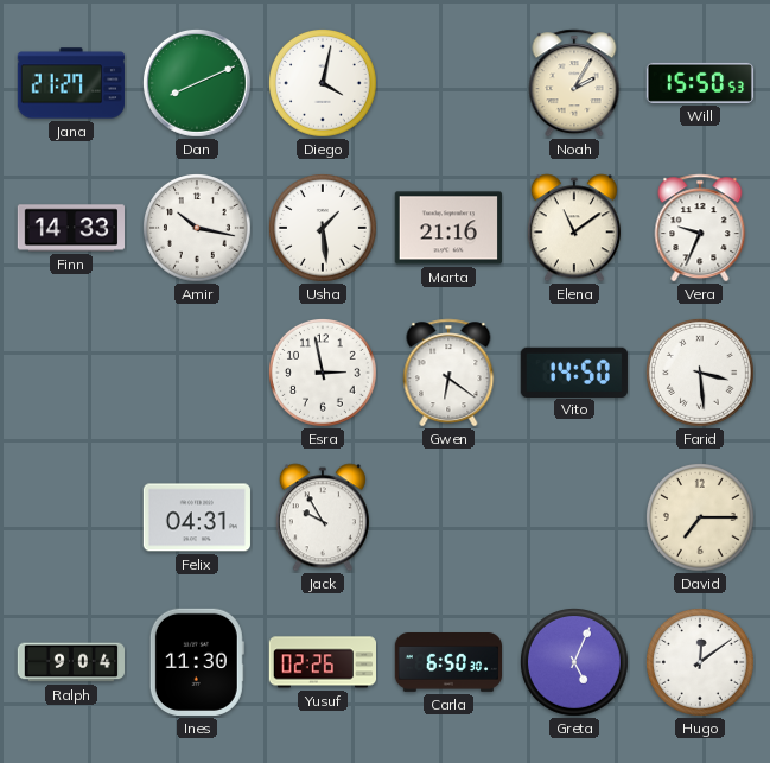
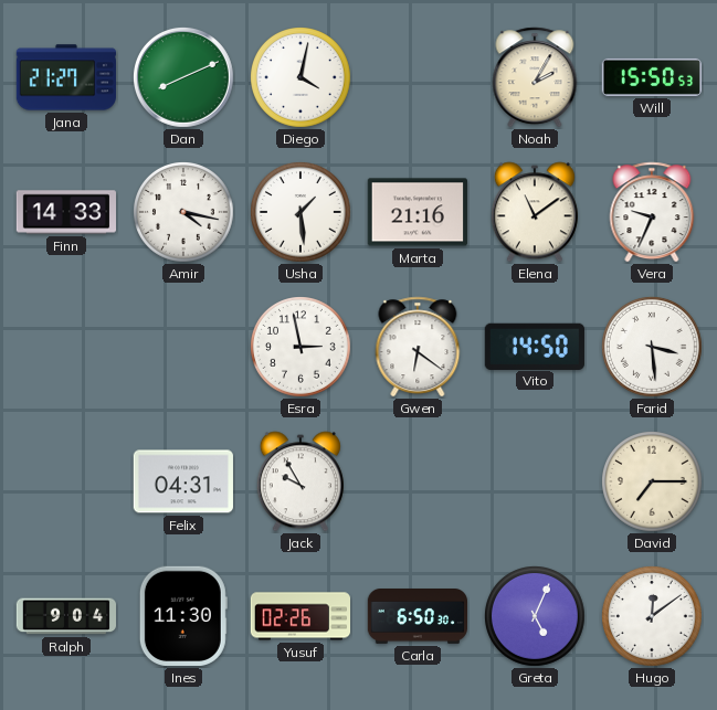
Amir: 10:17 -> 4:17 (184, 213)
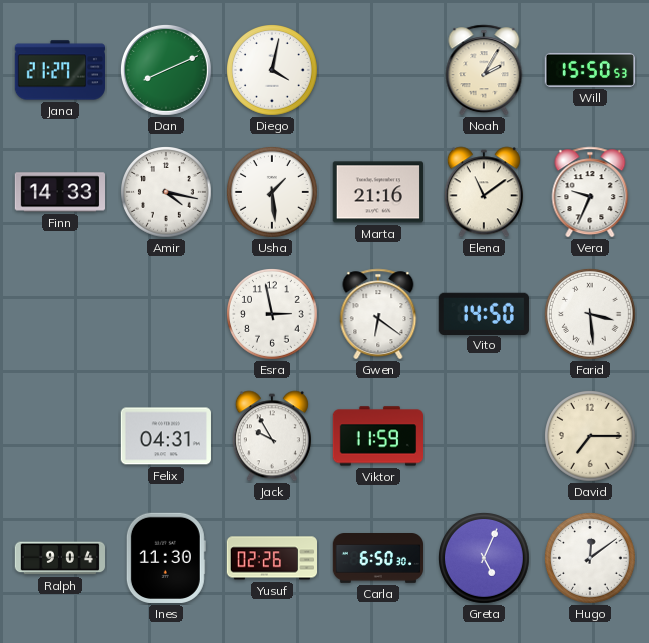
Viktor: none -> 11:59 (377, 436)
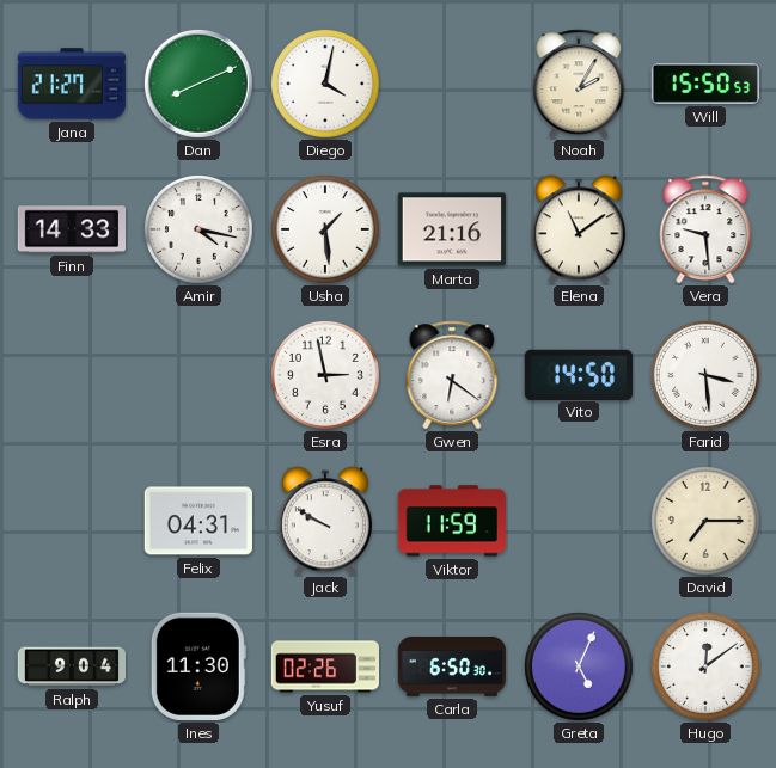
Vera: 9:34 -> 9:29 (705, 229)
Jack: 9:55 -> 9:50 (325, 521)
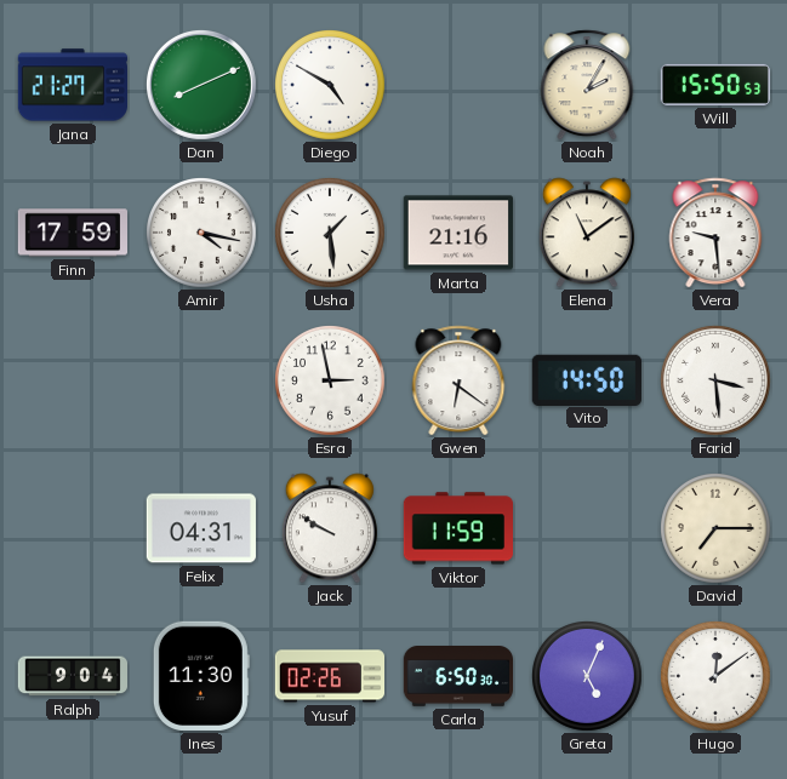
Diego: 4:02 -> 4:50 (331, 86)
Finn: 14:33 -> 17:59 (72, 233)
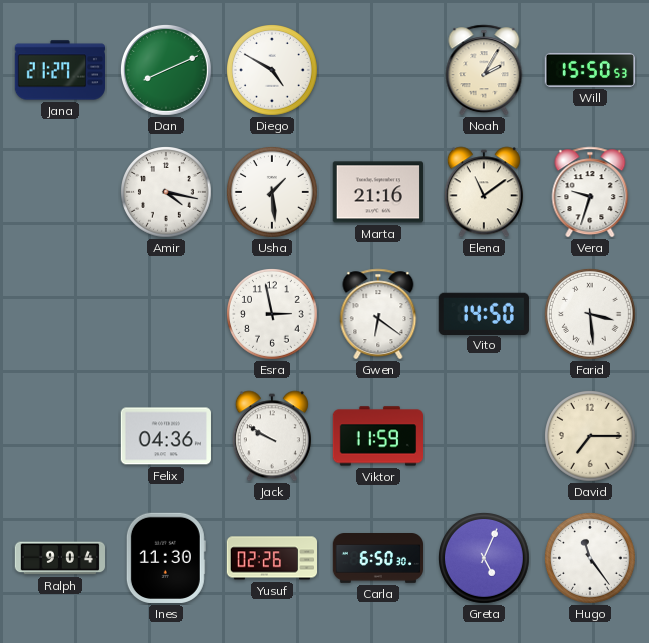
Finn: 17:59 -> none (72, 233)
Vera: 9:29 -> 9:33 (590, 192)
Felix: 04:31 -> 04:36 (166, 436)
Hugo: 12:09 -> 11:24 (591, 559)
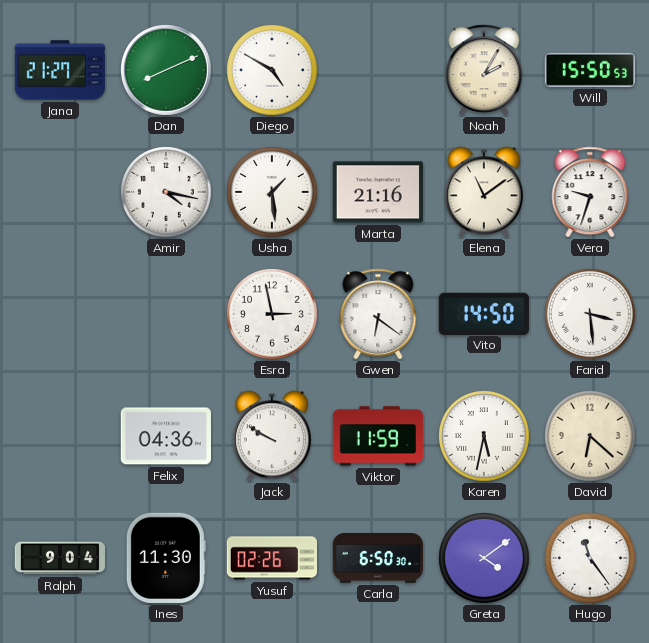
Karen: none -> 5:32 (485, 437)
David: 7:15 -> 6:22 (591, 437)
Greta: 5:04 -> 4:09 (485, 559)
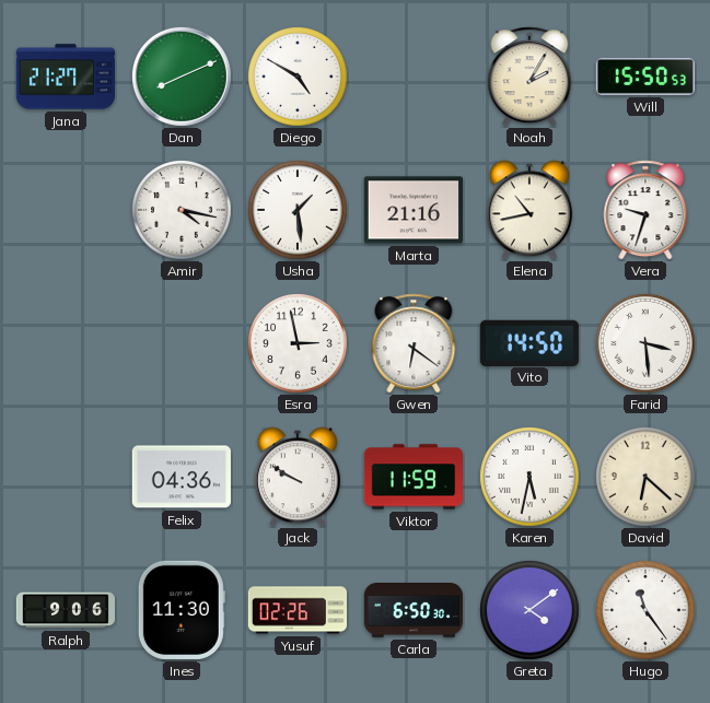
Elena: 11:09 -> 10:43 (529, 210)
Ralph: 9:04 -> 9:06 (65, 610)
